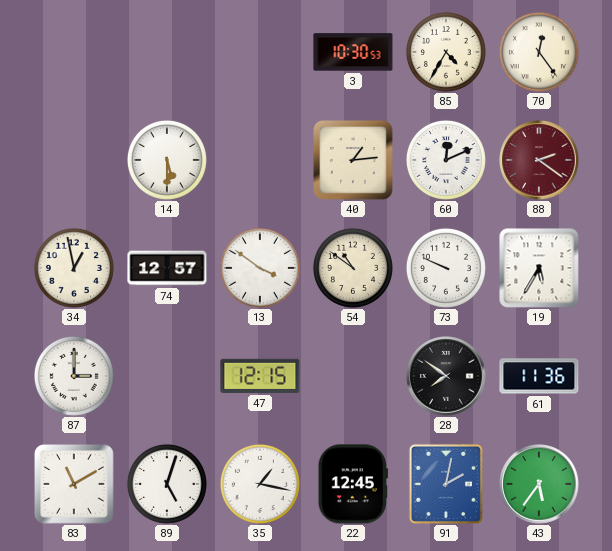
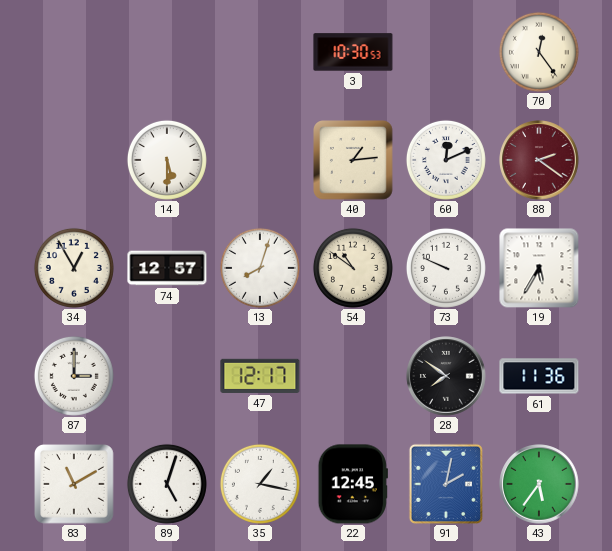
85: 4:35 -> none (446, 52)
34: 12:58 -> 12:55 (74, 268)
13: 3:51 -> 8:03 (260, 268)
47: 12:15 -> 12:17 (260, 376)
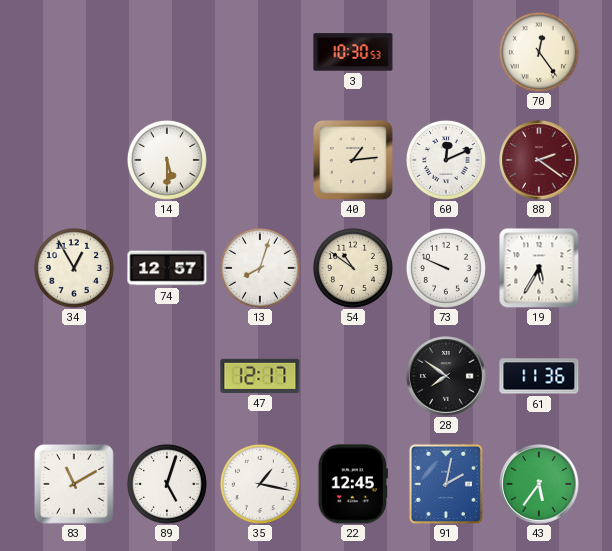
87: 3:00 -> none (74, 376)
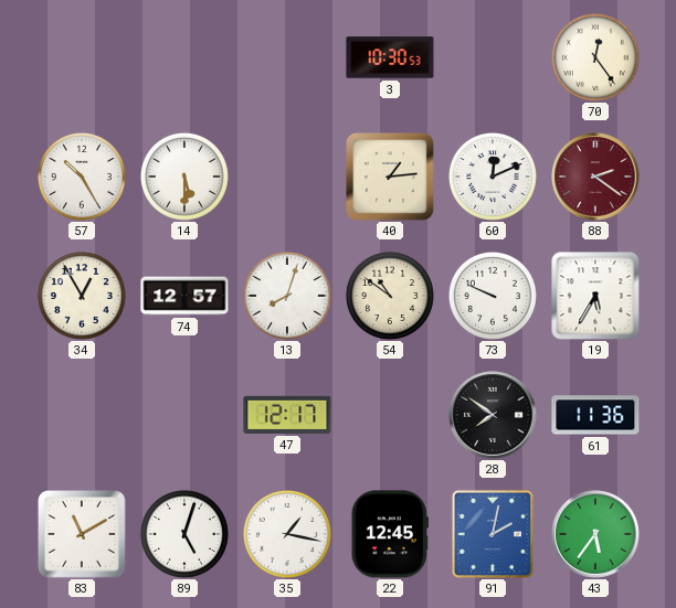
57: none -> 10:25 (82, 177)
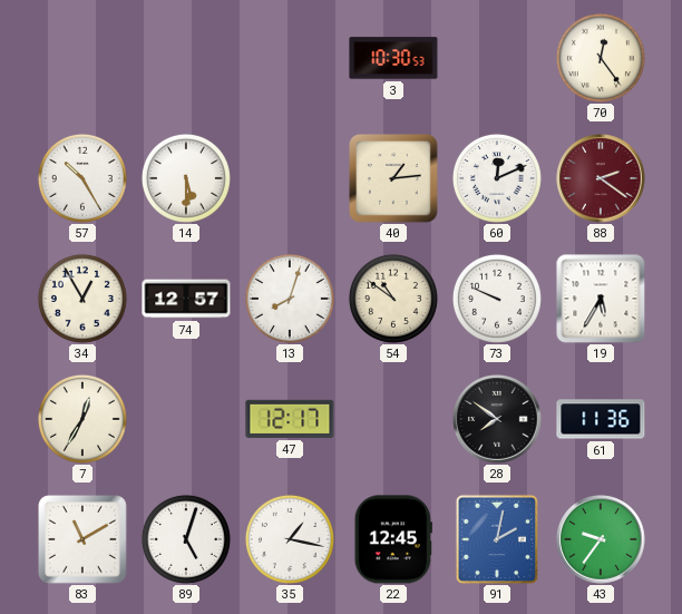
7: none -> 12:35 (82, 419)
43: 5:36 -> 9:36 (601, 539)
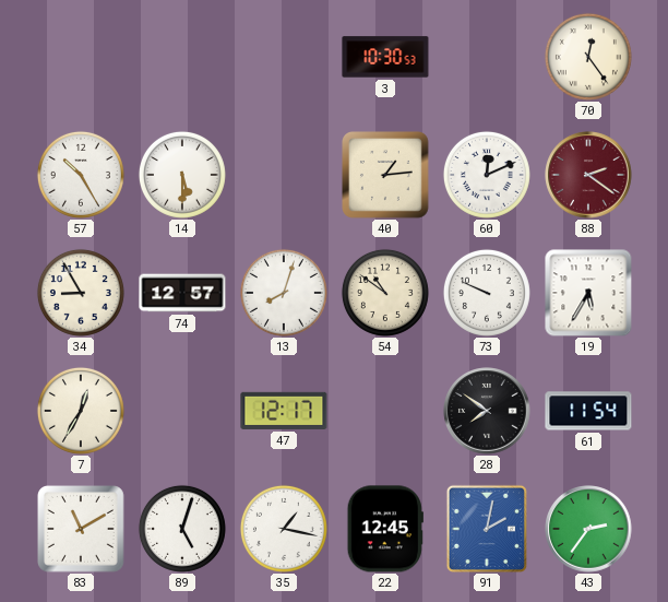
34: 12:55 -> 8:55 (81, 293)
61: 11:36 -> 11:54 (588, 411)
43: 9:36 -> 2:36 (588, 529)
